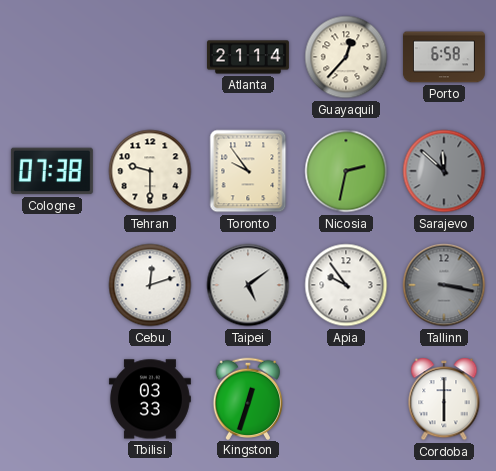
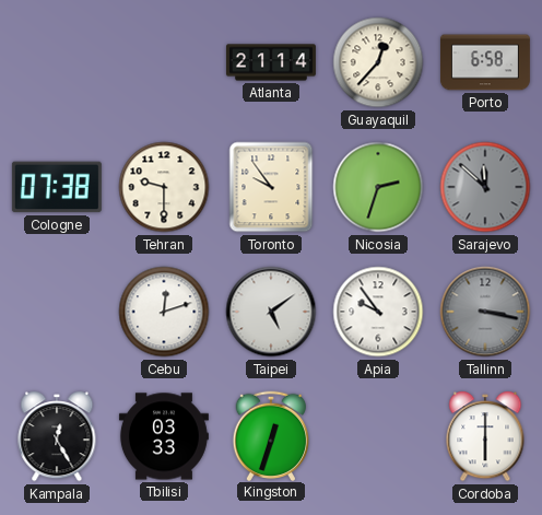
Nicosia: 2:32 -> 2:33 (378, 187)
Kampala: none -> 12:25 (57, 436)
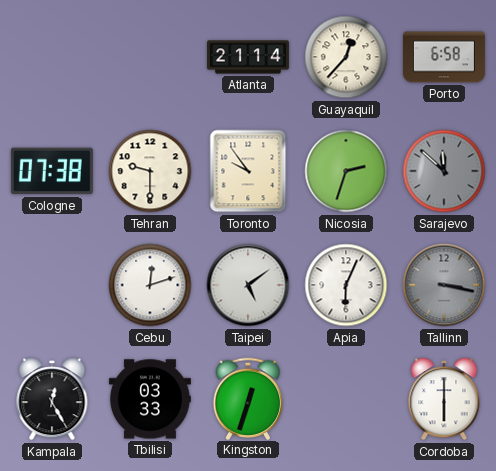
Apia: 9:54 -> 6:04 (346, 285)
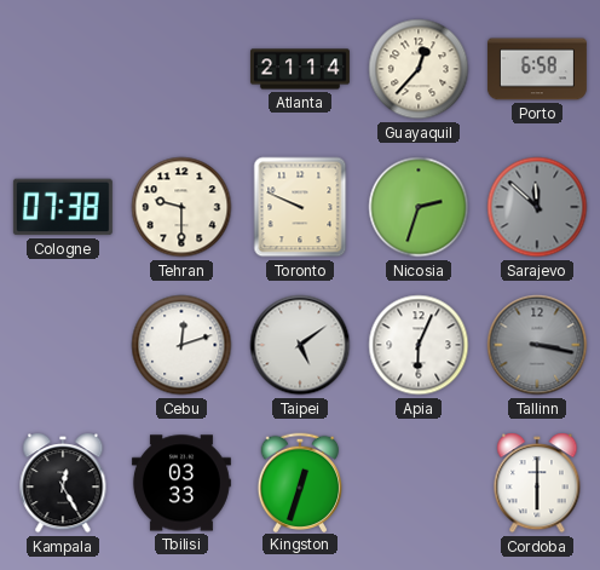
Toronto: 9:54 -> 9:49 (300, 207)
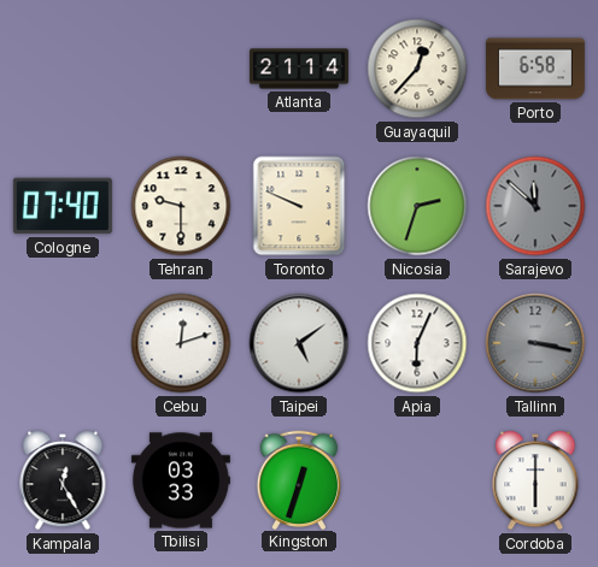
Cologne: 07:38 -> 07:40 (63, 206)
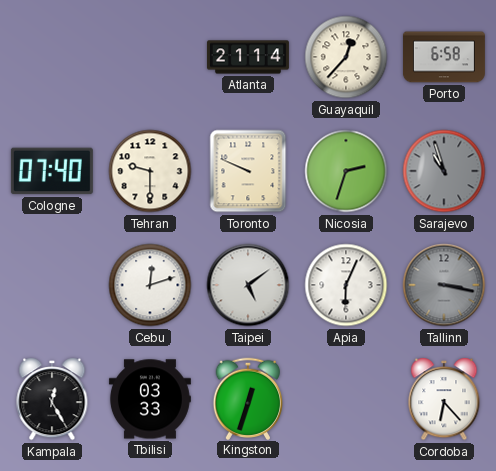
Sarajevo: 11:52 -> 10:57 (444, 171)
Cordoba: 6:00 -> 6:23 (444, 399)
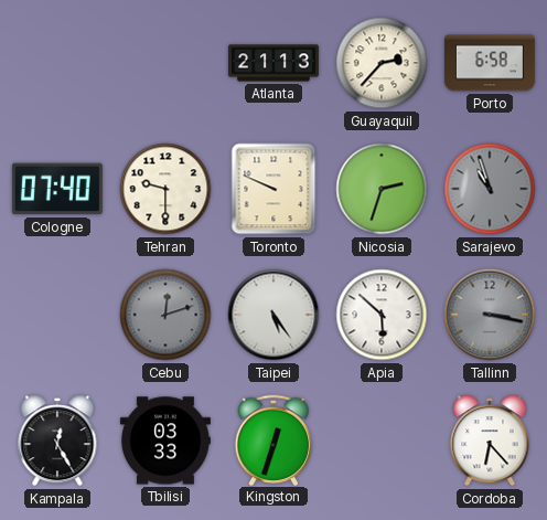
Atlanta: 21:14 -> 21:13 (273, 63)
Guayaquil: 12:37 -> 2:37 (382, 63)
Cebu dial: white -> grey (165, 315)
Taipei: 5:09 -> 5:24 (273, 315)
Apia: 6:04 -> 5:52 (382, 315)
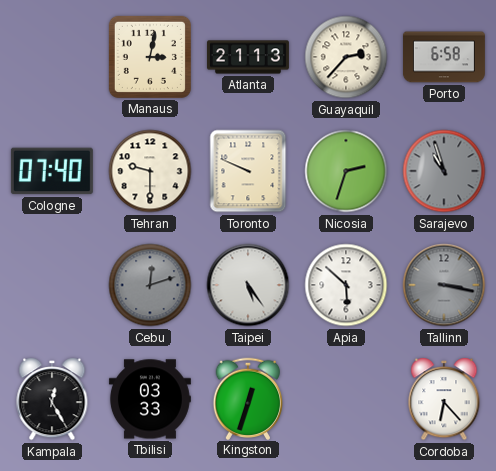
Manaus: none -> 3:02 (150, 57)
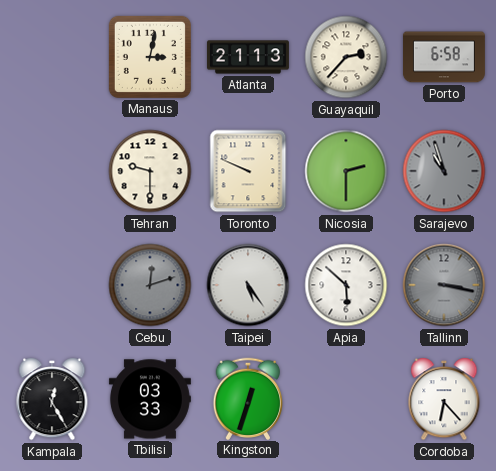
Cologne: 07:40 -> none (52, 171)
Nicosia: 2:33 -> 2:30 (346, 171)
